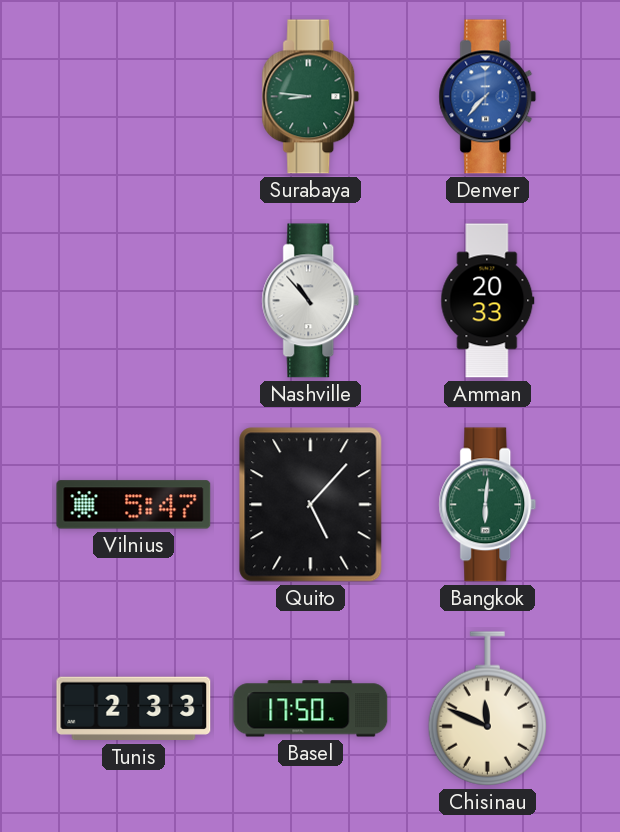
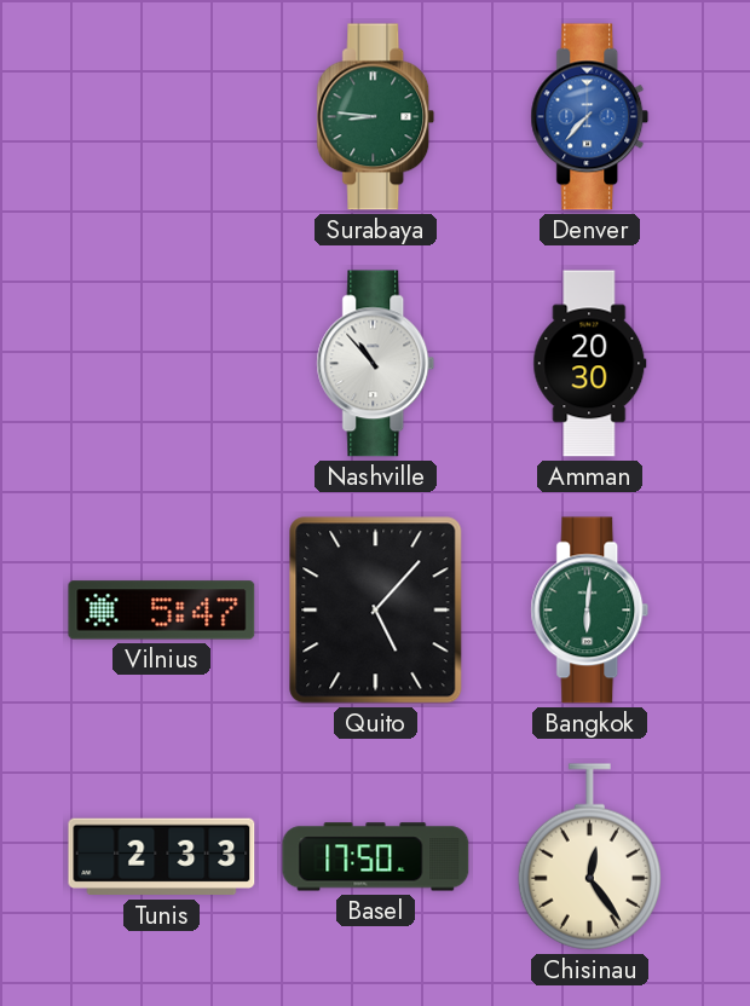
Amman: 20:33 -> 20:30 (590, 364)
Chisinau: 11:49 -> 12:24 (589, 857)
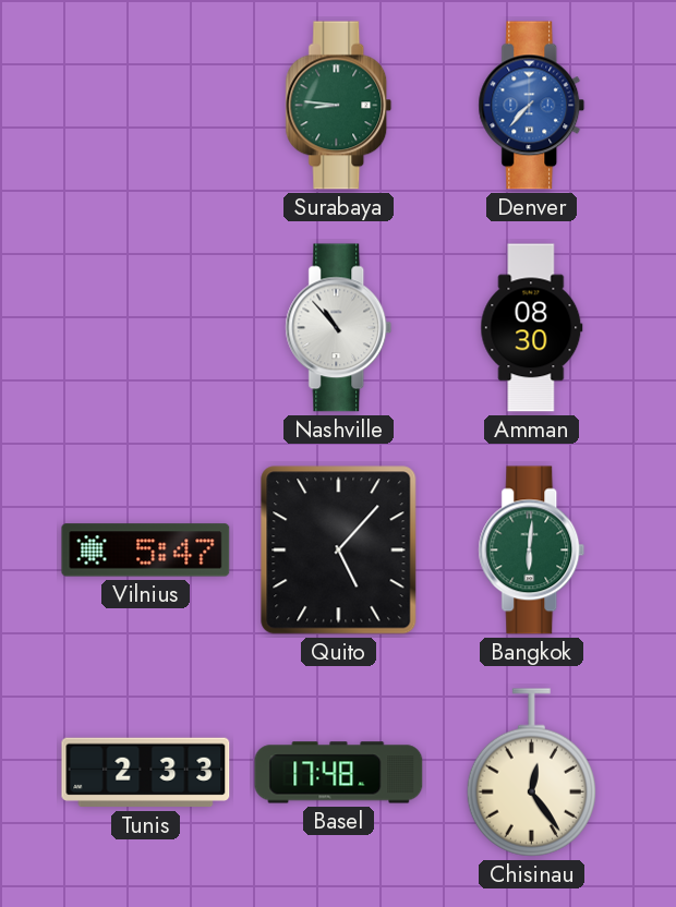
Amman: 20:30 -> 08:30 (532, 328)
Basel: 17:50 -> 17:48 (339, 773)
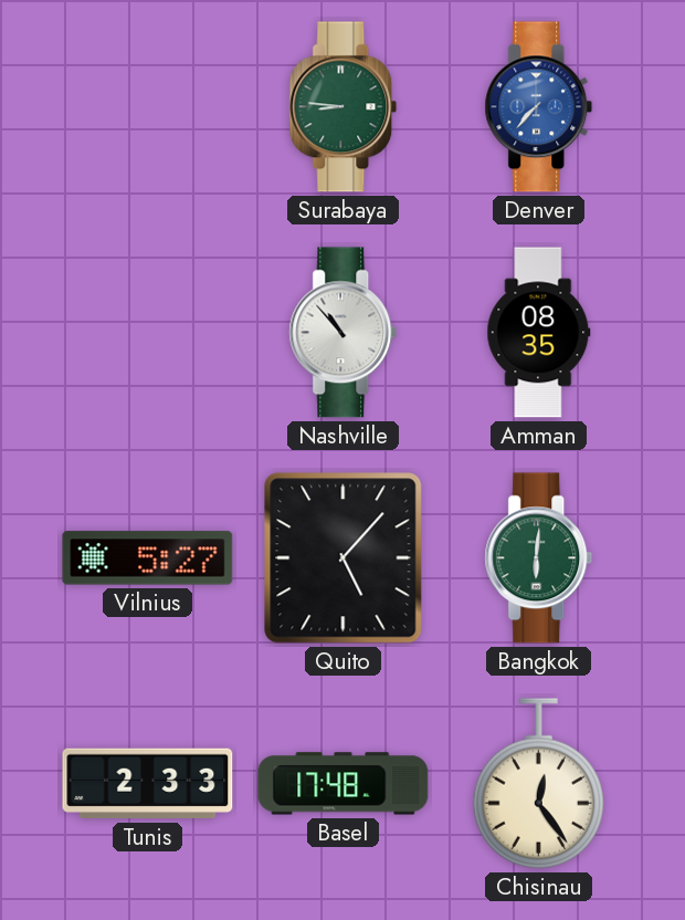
Amman: 08:30 -> 08:35 (539, 333)
Vilnius: 5:47 -> 5:27 (148, 558)
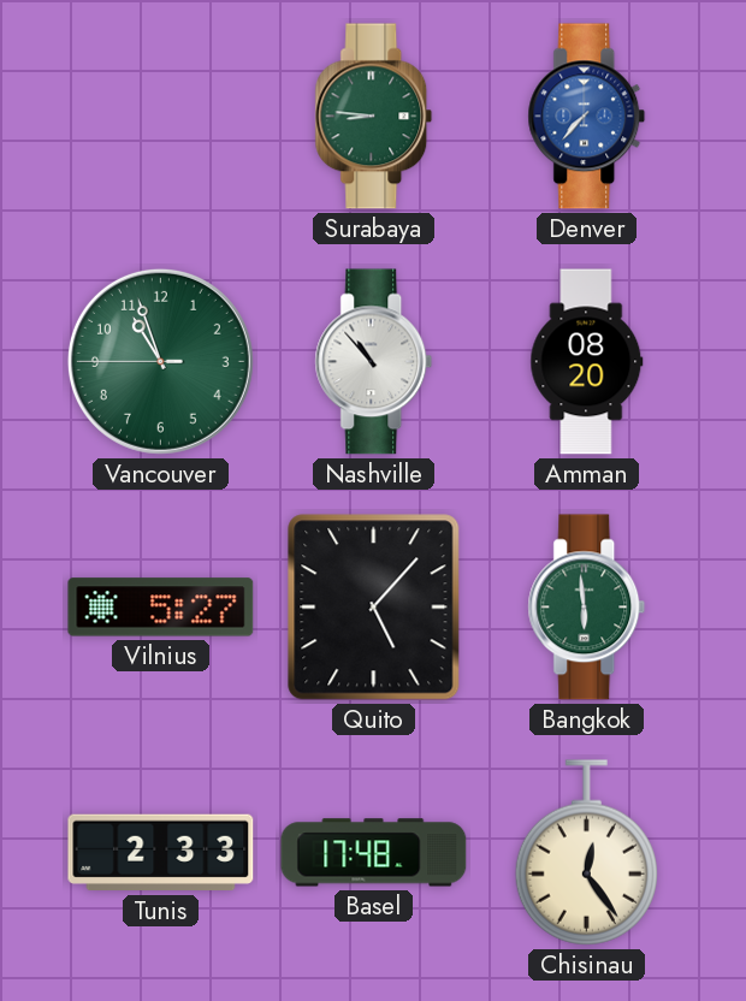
Vancouver: none -> 10:56 (160, 361)
Amman: 08:35 -> 08:20 (587, 362)
Bangkok: 6:01 -> 5:59 (587, 608)
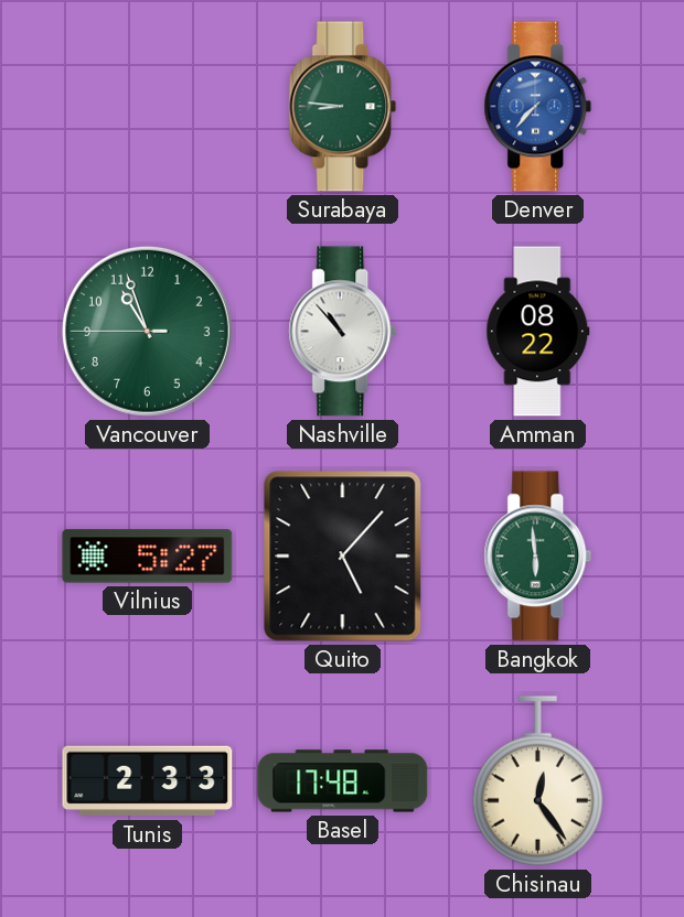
Amman: 08:20 -> 08:22 (538, 332)
